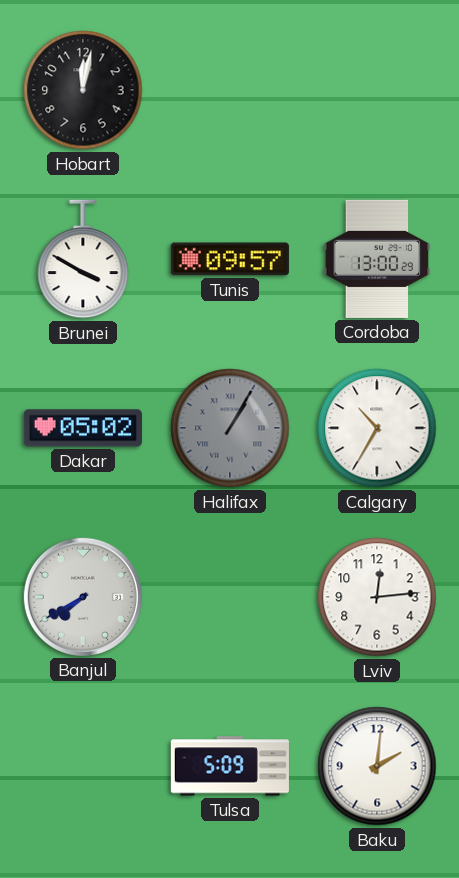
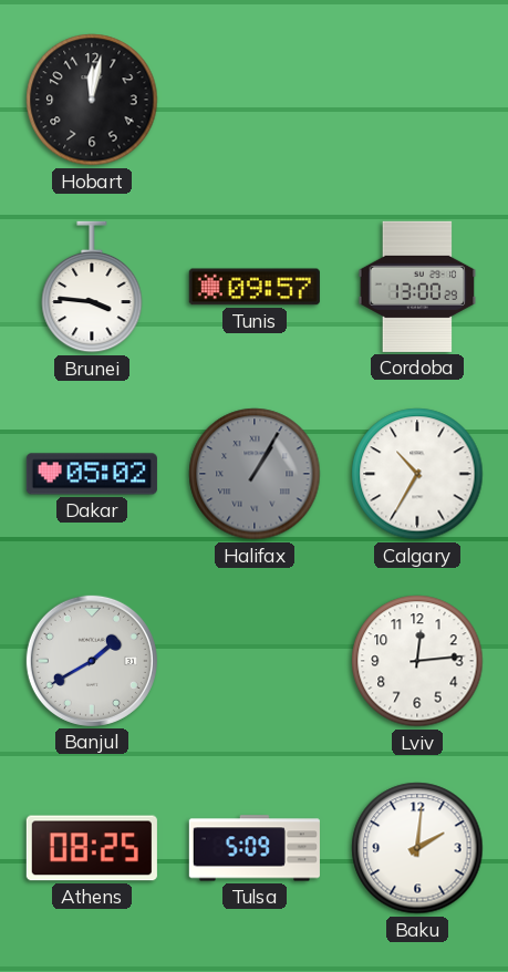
Brunei: 3:50 -> 3:46 (92, 287)
Banjul: 7:40 -> 1:40 (92, 661)
Athens: none -> 08:25 (92, 848)
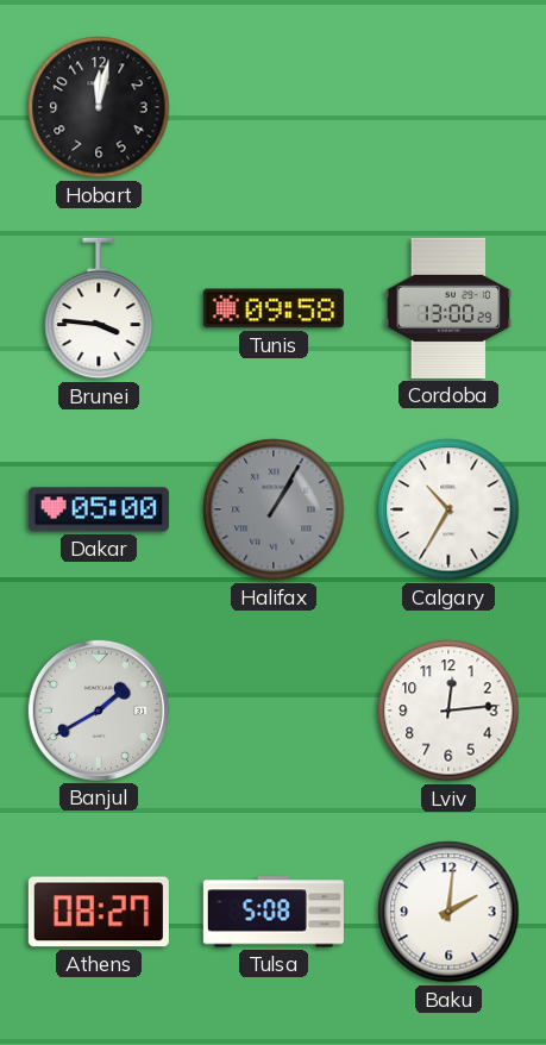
Tunis: 09:57 -> 09:58 (274, 308)
Dakar: 05:02 -> 05:00 (99, 509)
Athens: 08:25 -> 08:27 (99, 912)
Tulsa: 5:09 -> 5:08 (274, 912)
